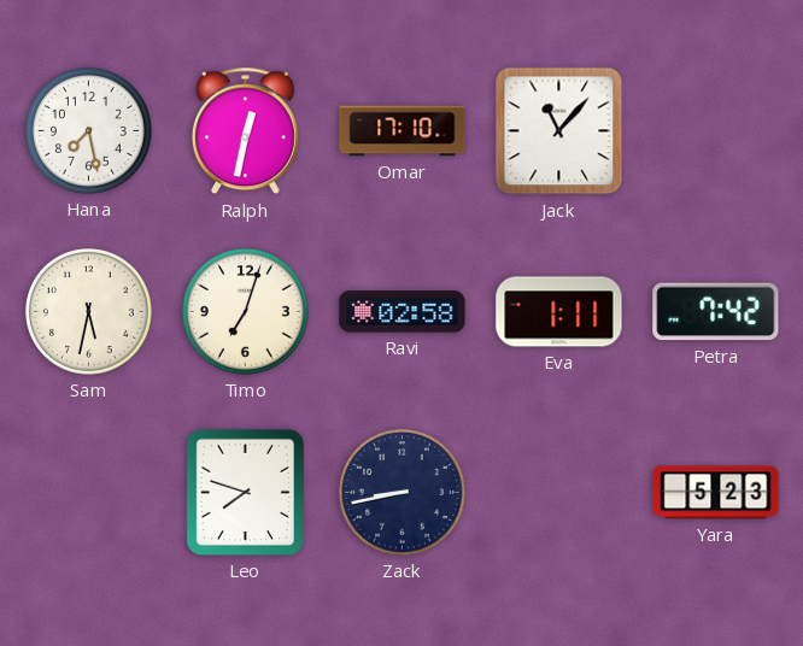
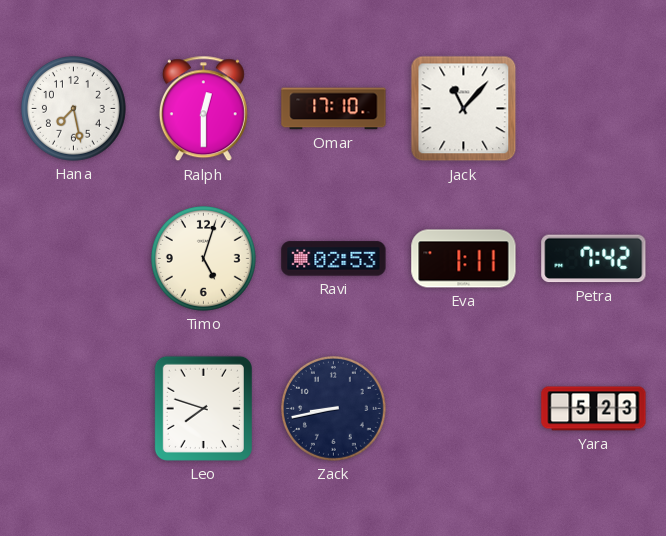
Ralph: 12:32 -> 12:30 (203, 109)
Sam: 5:32 -> none (88, 311)
Timo: 7:03 -> 5:03 (203, 258)
Ravi: 02:58 -> 02:53 (334, 259)
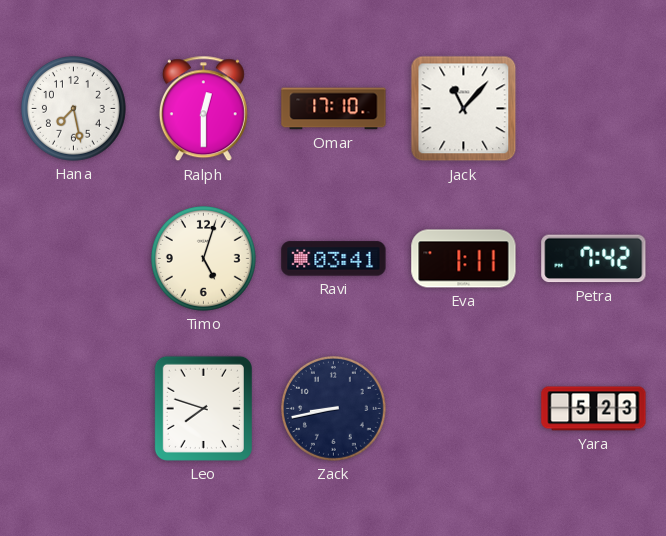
Ravi: 02:53 -> 03:41 (334, 259)
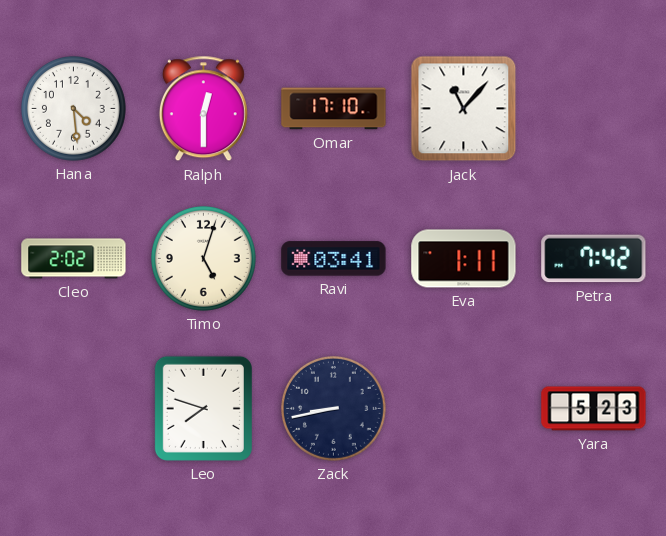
Hana: 7:28 -> 4:29 (73, 108)
Cleo: none -> 2:02 (74, 259)
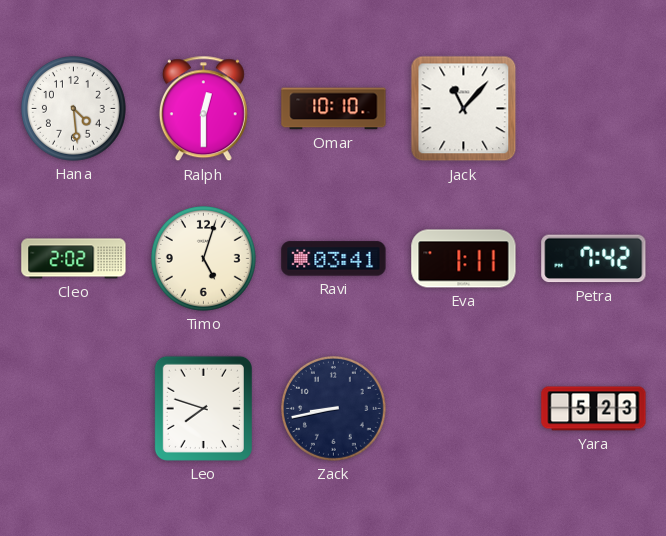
Omar: 17:10 -> 10:10 (334, 109)
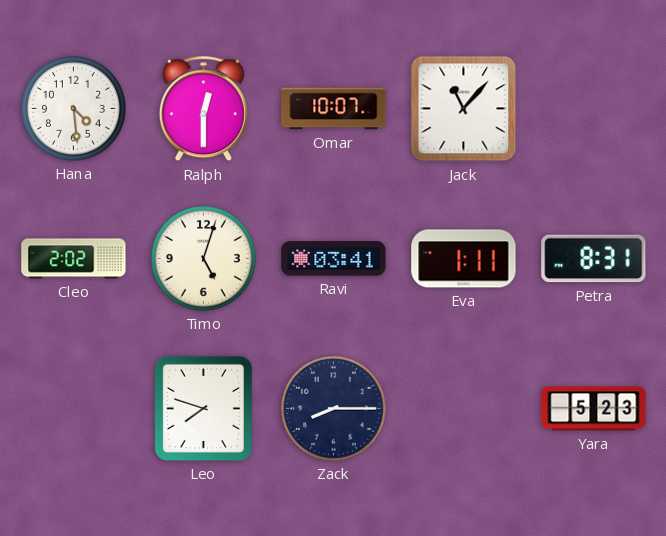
Omar: 10:10 -> 10:07 (334, 109)
Petra: 7:42 -> 8:31 (594, 259)
Zack: 8:43 -> 8:15 (333, 408)
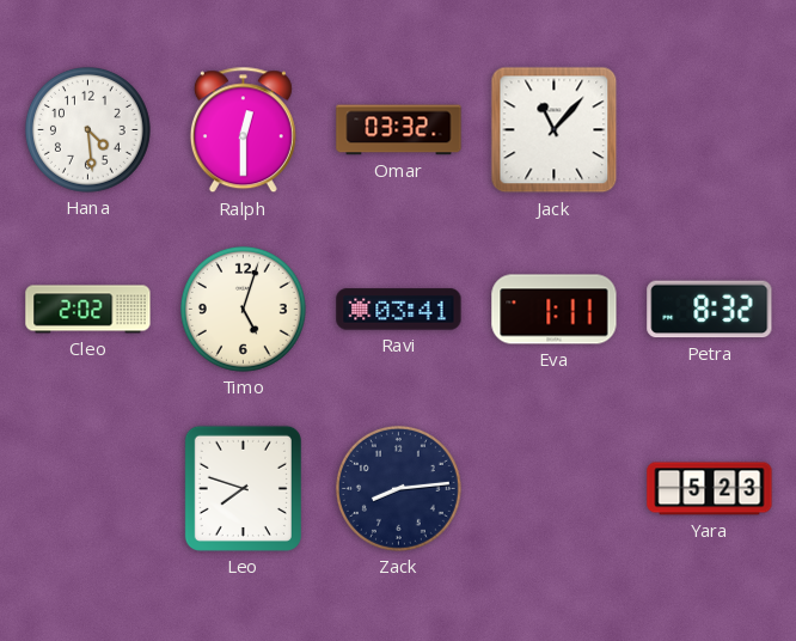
Omar: 10:07 -> 03:32 (399, 130)
Petra: 8:31 -> 8:32 (710, 310)
Zack: 8:15 -> 8:14 (398, 488)
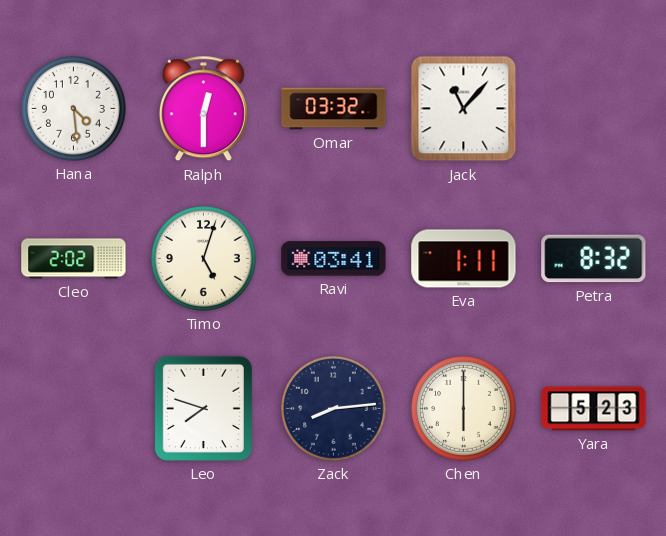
Chen: none -> 6:00 (463, 408)
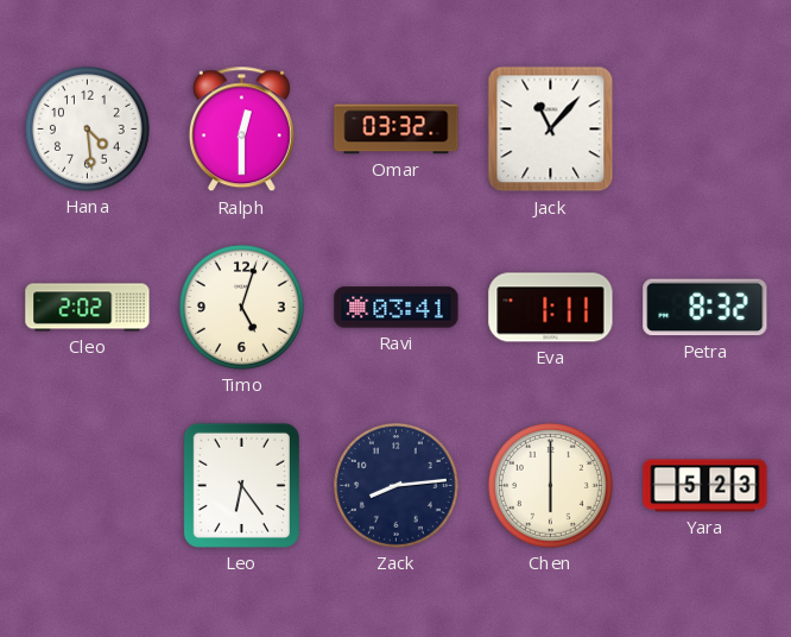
Leo: 7:48 -> 6:24 (241, 485)
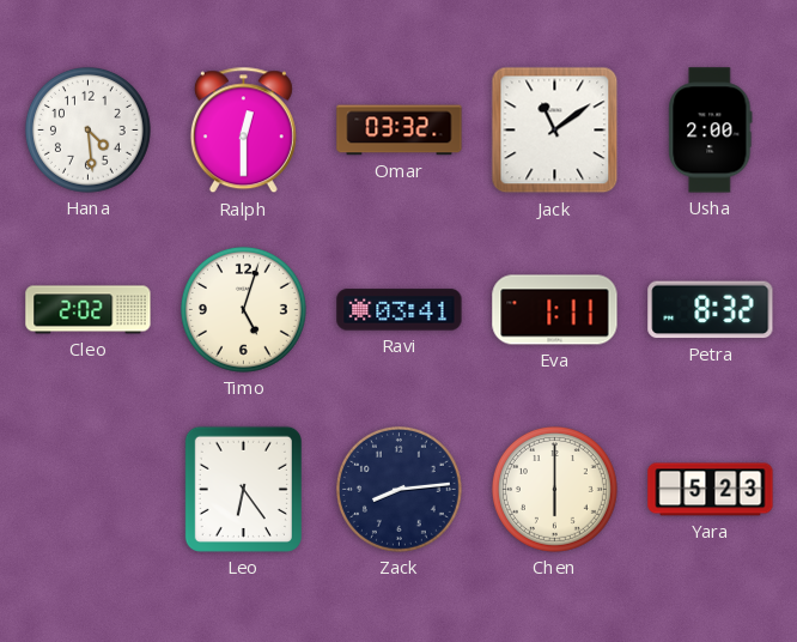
Jack: 11:07 -> 11:09 (555, 131)
Usha: none -> 2:00 (711, 131)
